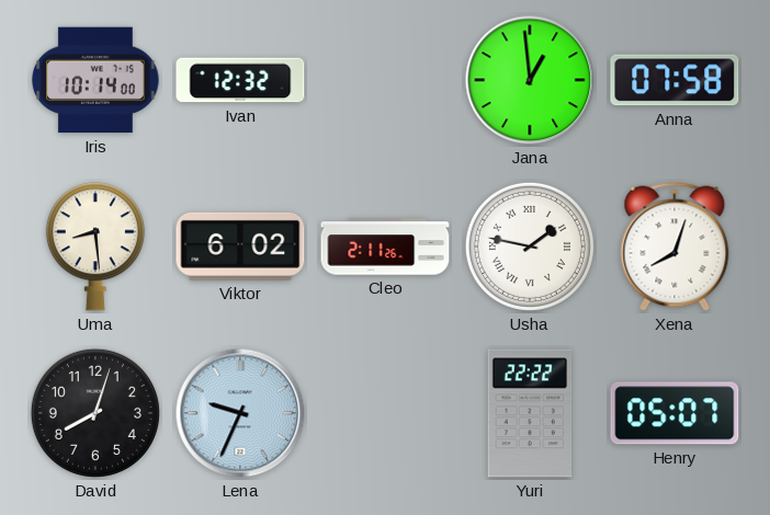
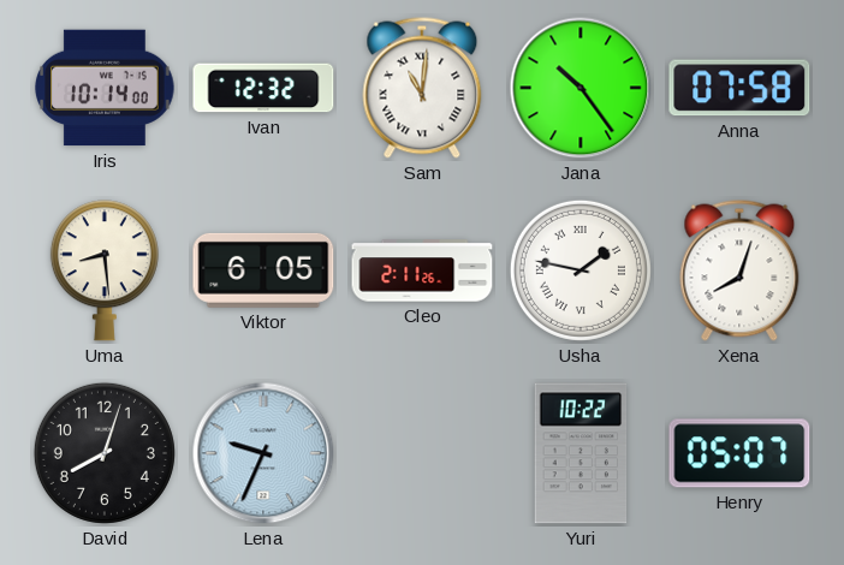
Sam: none -> 11:01 (422, 88)
Jana: 12:59 -> 10:24 (581, 88)
Viktor: 6:02 -> 6:05 (263, 270)
Yuri: 22:22 -> 10:22 (581, 453)
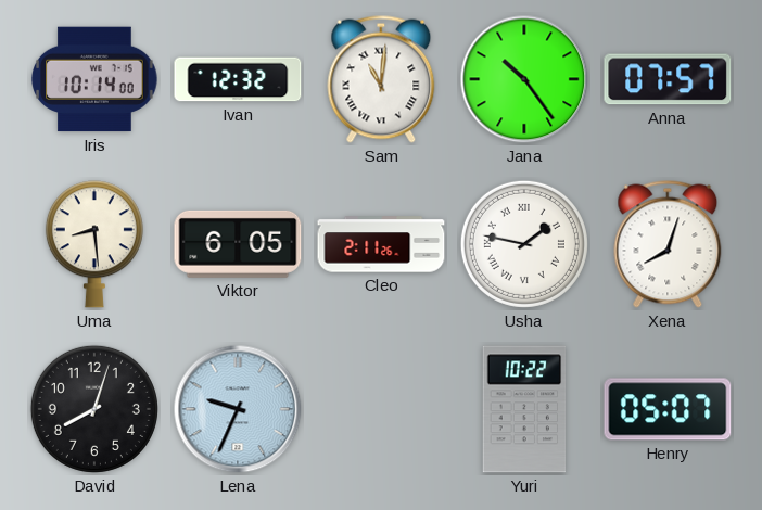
Anna: 07:58 -> 07:57 (668, 79)
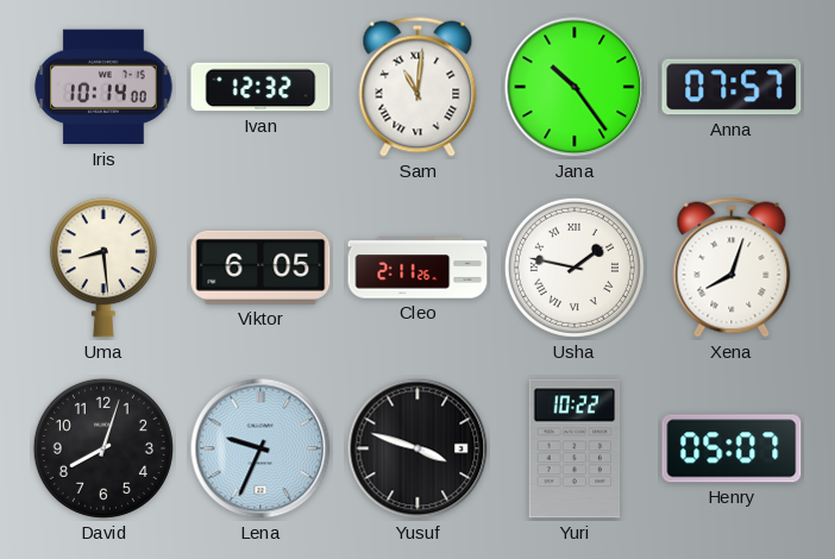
Yusuf: none -> 3:48 (417, 448)
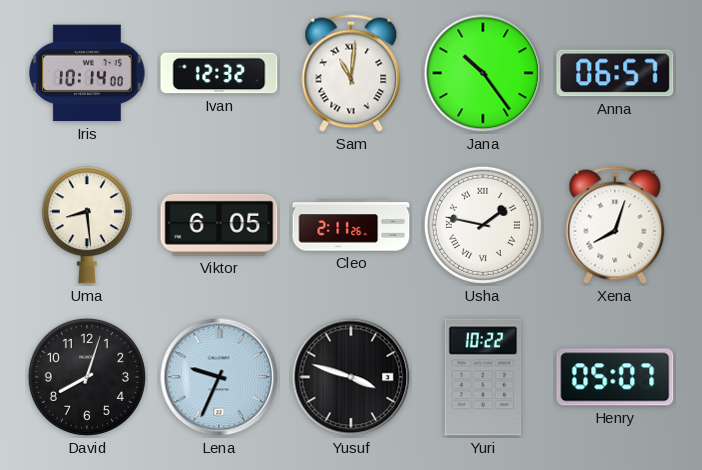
Anna: 07:57 -> 06:57 (615, 73)
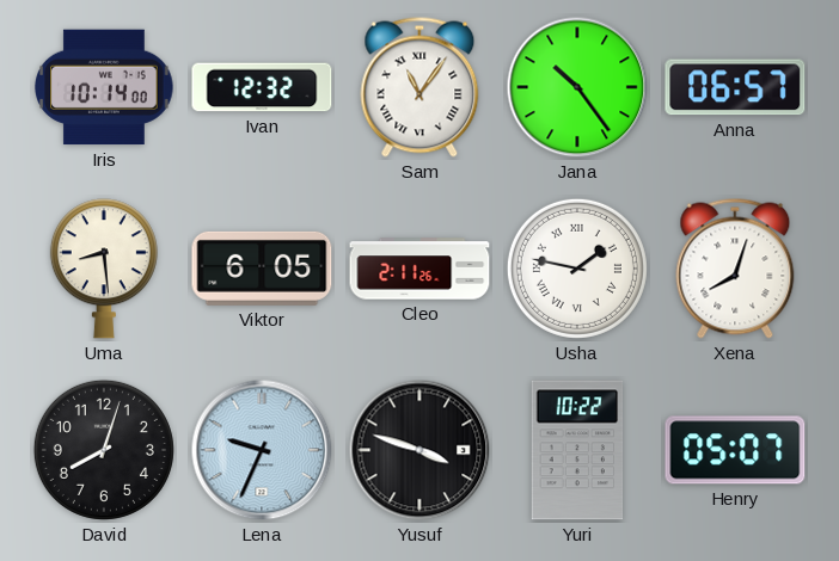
Sam: 11:01 -> 11:06 (419, 87)
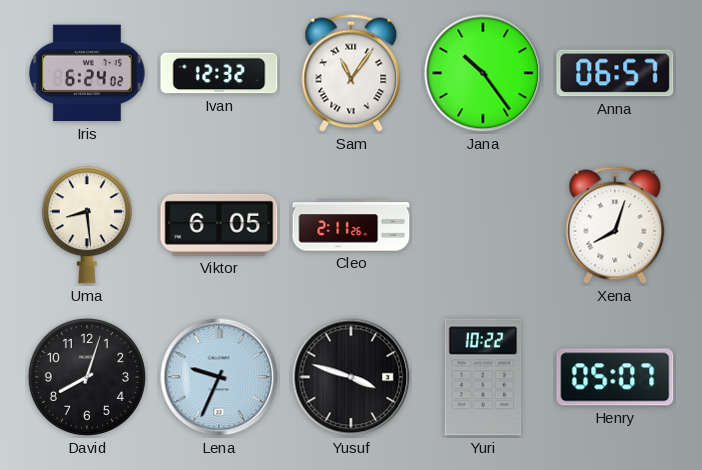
Iris: 10:14 -> 6:24 (87, 73)
Usha: 1:47 -> none (577, 269)
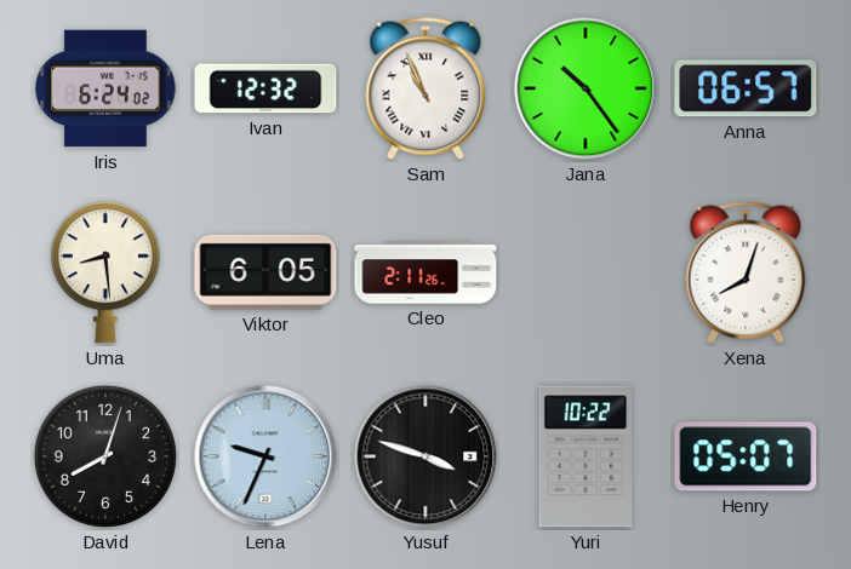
Sam: 11:06 -> 10:56 (425, 88)
